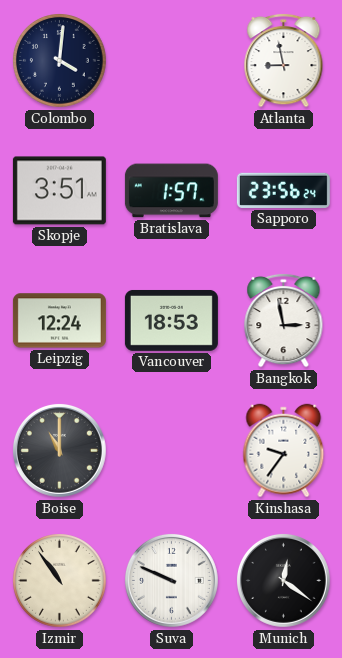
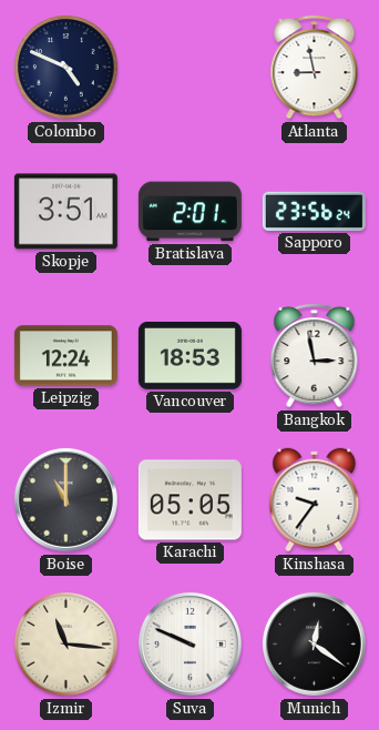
Colombo: 4:01 -> 4:49 (66, 68)
Bratislava: 1:57 -> 2:01 (189, 212)
Karachi: none -> 05:05 (189, 500)
Izmir: 10:54 -> 11:16 (66, 645)
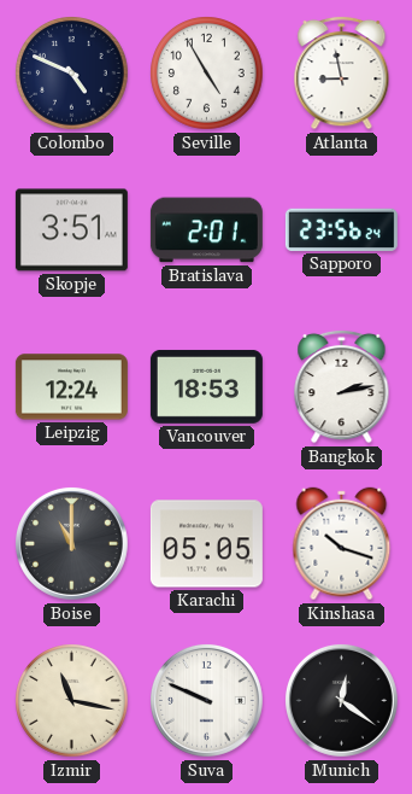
Seville: none -> 4:55 (207, 74)
Bangkok: 2:58 -> 2:13 (342, 386)
Kinshasa: 9:36 -> 10:18 (342, 544)
Izmir: 11:16 -> 11:17 (72, 701)
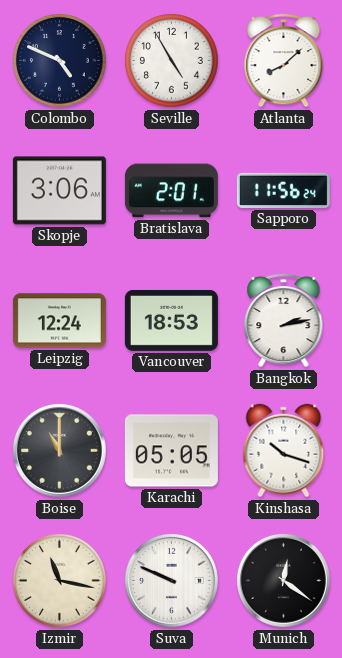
Atlanta: 8:58 -> 8:08 (284, 60)
Skopje: 3:51 -> 3:06 (59, 191)
Sapporo: 23:56 -> 11:56 (283, 190)
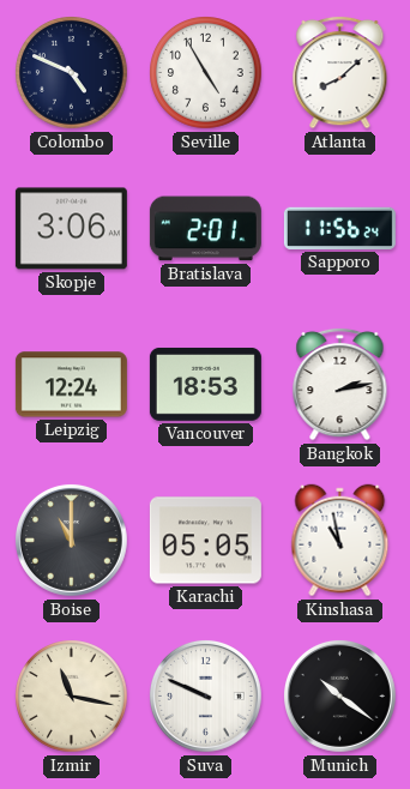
Kinshasa: 10:18 -> 10:58 (340, 541)
Munich: 12:21 -> 10:21 (339, 695)
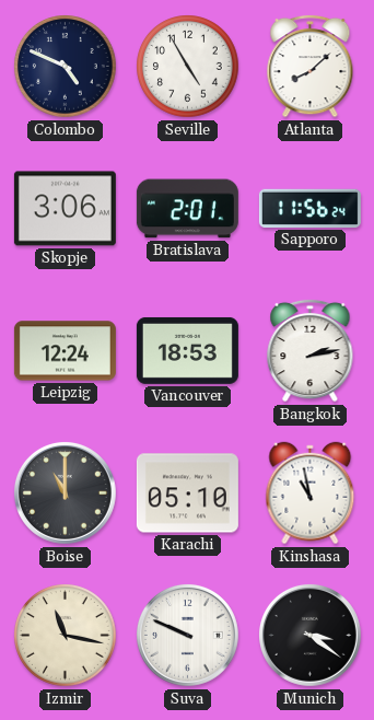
Karachi: 05:05 -> 05:10 (187, 493)
Munich: 10:21 -> 3:21 (309, 635)
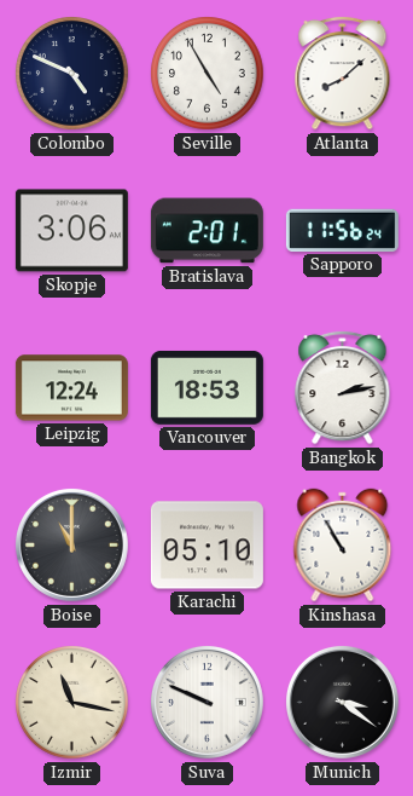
Kinshasa: 10:58 -> 10:55 (343, 546)
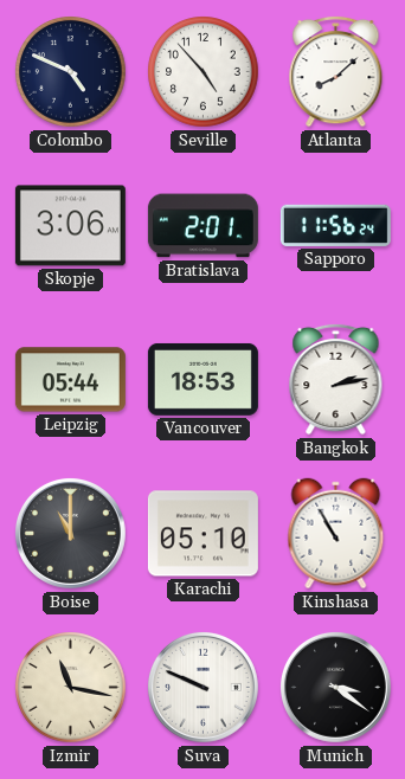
Seville: 4:55 -> 4:53 (204, 72)
Leipzig: 12:24 -> 05:44 (70, 380)
